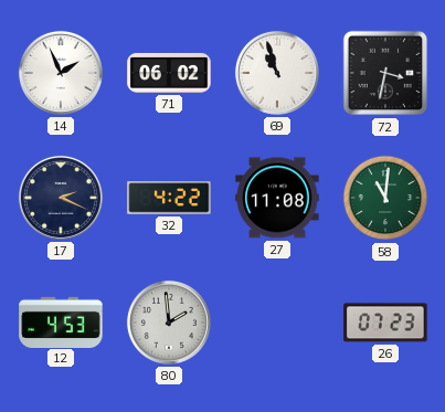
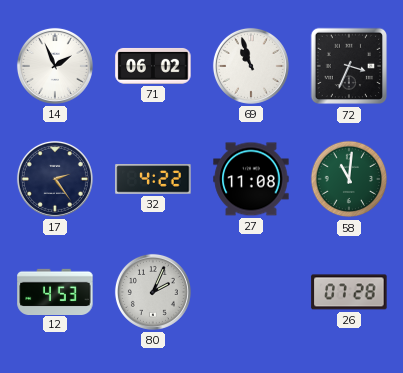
72: 3:32 -> 3:34 (349, 66)
17: 2:19 -> 2:24 (55, 179)
80: 1:59 -> 2:04 (153, 292)
26: 07:23 -> 07:28 (349, 292)
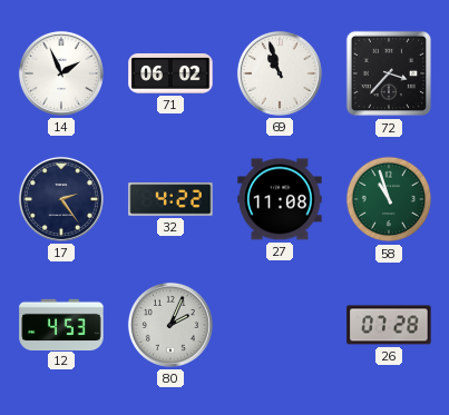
72: 3:34 -> 3:37 (389, 73)
58: 11:01 -> 10:57 (389, 199)
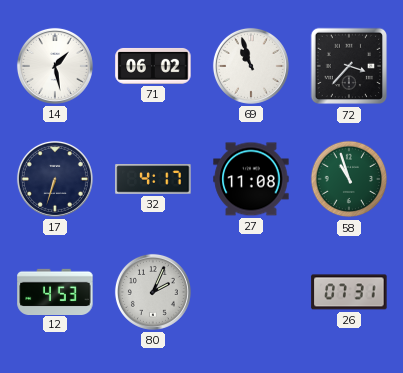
14: 1:56 -> 1:28 (55, 66)
17: 2:24 -> 6:33 (55, 179)
32: 4:22 -> 4:17 (153, 179)
26: 07:28 -> 07:31 (349, 292)
